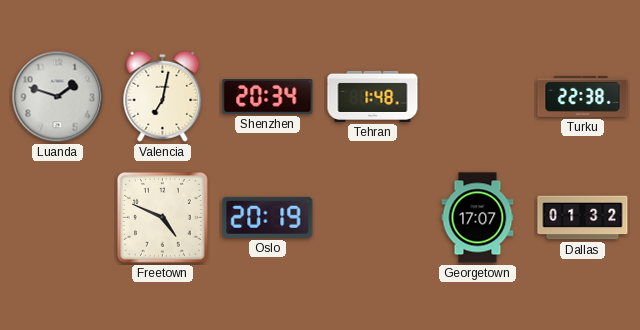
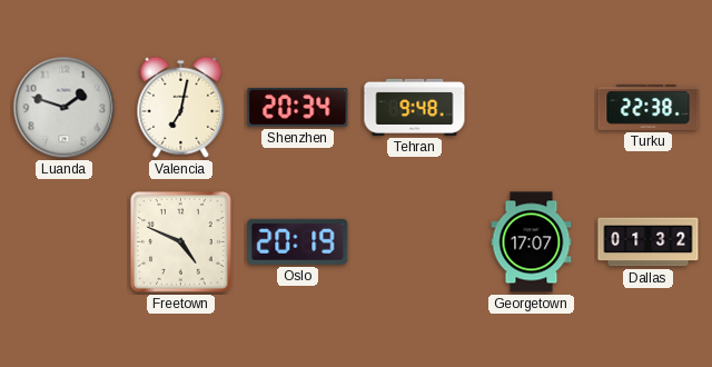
Tehran: 1:48 -> 9:48 (415, 107)
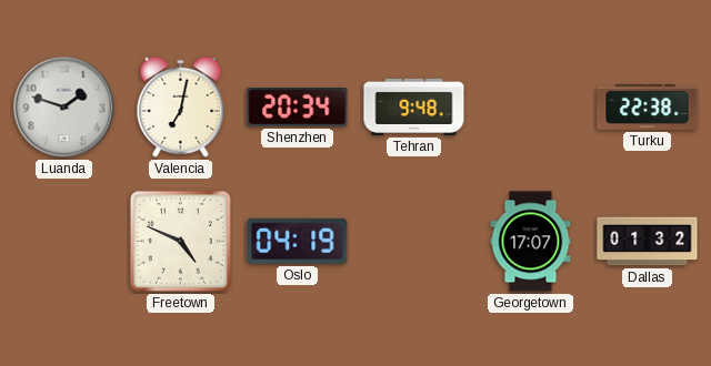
Oslo: 20:19 -> 04:19 (298, 241)
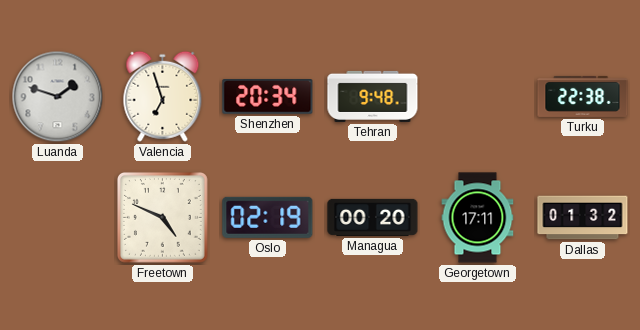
Valencia: 7:02 -> 6:57 (163, 96)
Oslo: 04:19 -> 02:19 (268, 217)
Managua: none -> 00:20 (373, 217)
Georgetown: 17:07 -> 17:11 (478, 218)
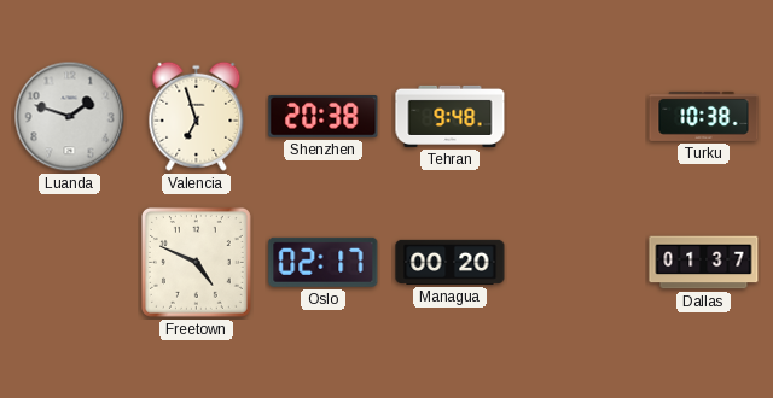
Shenzhen: 20:34 -> 20:38 (324, 117)
Turku: 22:38 -> 10:38 (704, 116)
Oslo: 02:19 -> 02:17 (324, 262)
Georgetown: 17:11 -> none (478, 218)
Dallas: 01:32 -> 01:37 (704, 263)
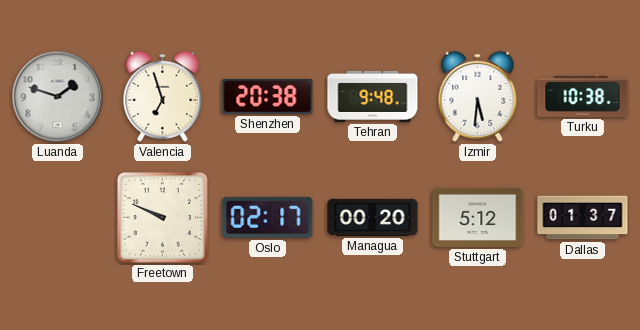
Izmir: none -> 5:31 (478, 96)
Freetown: 4:49 -> 9:49 (162, 217)
Stuttgart: none -> 5:12 (478, 217)
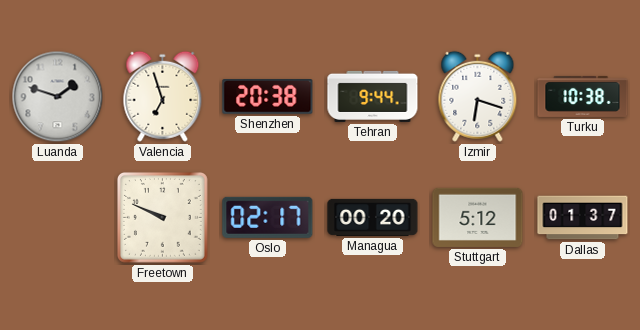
Tehran: 9:48 -> 9:44 (373, 96)
Izmir: 5:31 -> 6:18 (478, 96)
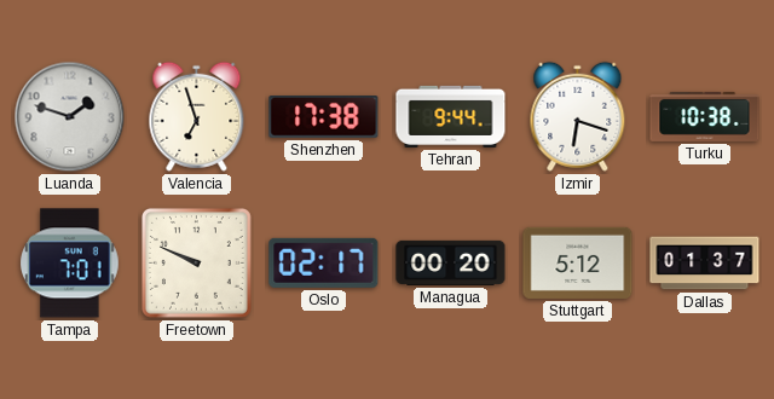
Shenzhen: 20:38 -> 17:38 (324, 117)
Tampa: none -> 7:01 (70, 264)
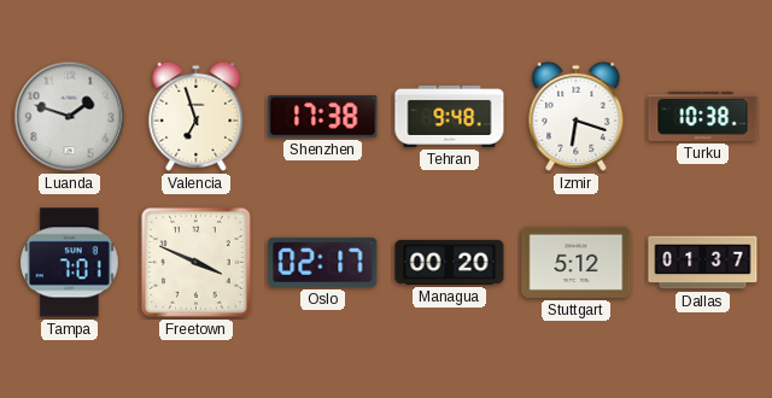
Tehran: 9:44 -> 9:48 (450, 116)
Freetown: 9:49 -> 3:49 (195, 262)
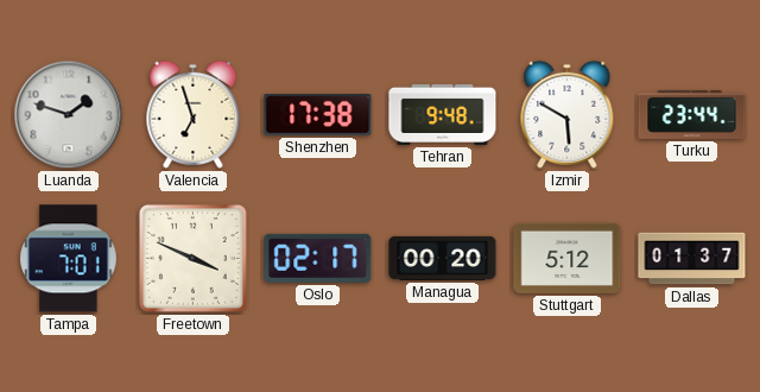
Izmir: 6:18 -> 5:50 (568, 114)
Turku: 10:38 -> 23:44 (692, 114)
